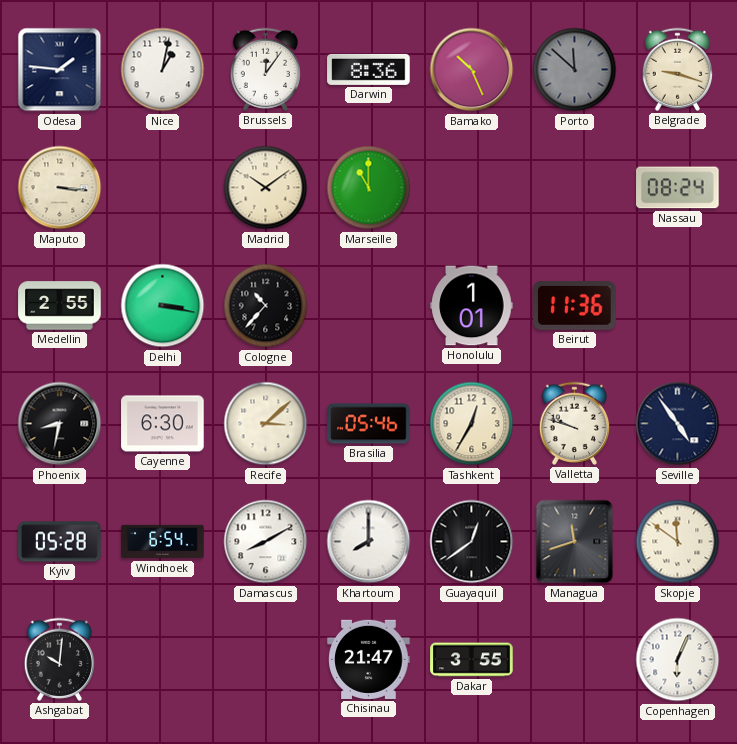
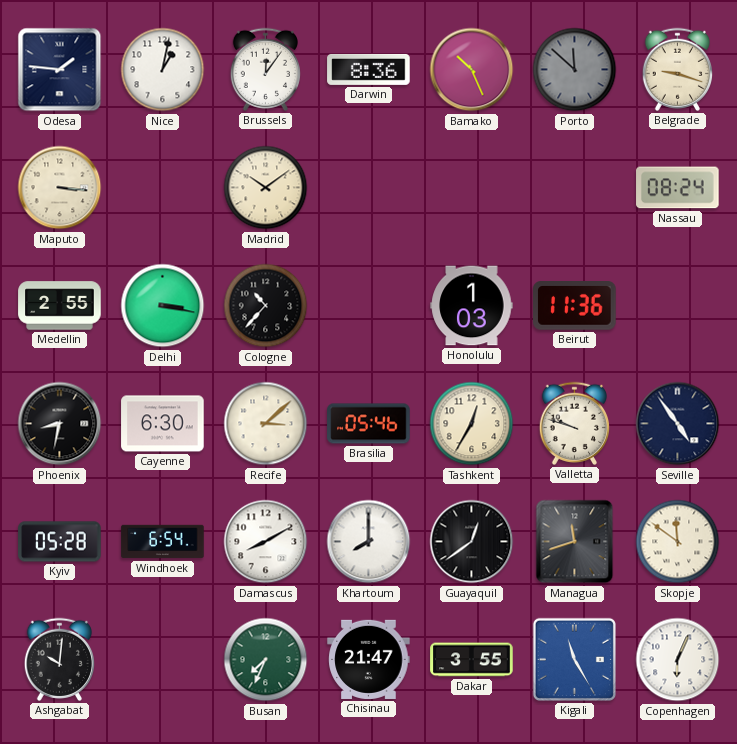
Marseille: 11:00 -> none (369, 188)
Honolulu: 1:01 -> 1:03 (472, 306)
Busan: none -> 7:34 (266, 660)
Kigali: none -> 11:25 (574, 659)
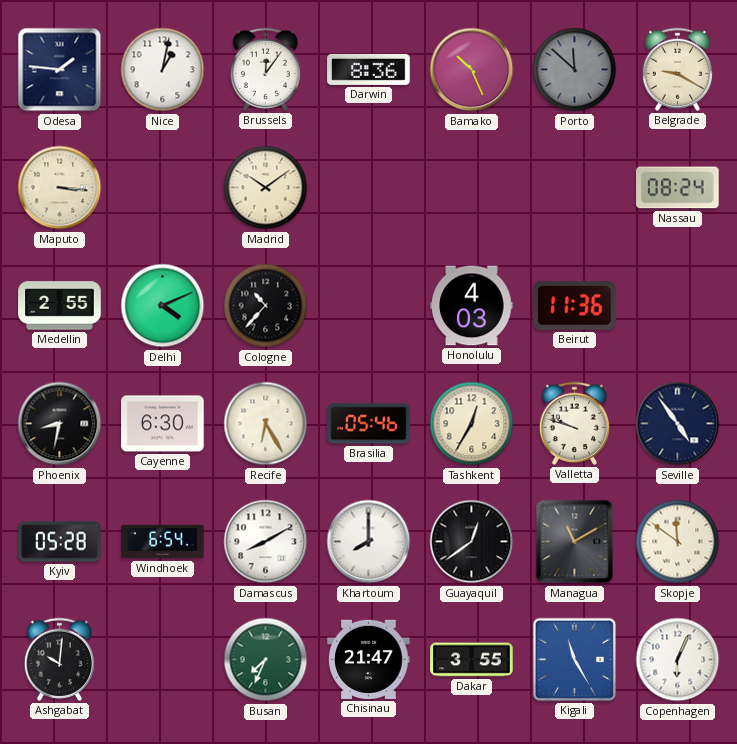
Belgrade: 9:18 -> 9:20 (677, 69)
Delhi: 3:17 -> 4:11 (163, 306)
Honolulu: 1:03 -> 4:03 (472, 306)
Recife: 3:08 -> 6:25 (266, 424)
Managua: 11:42 -> 11:10 (575, 542)
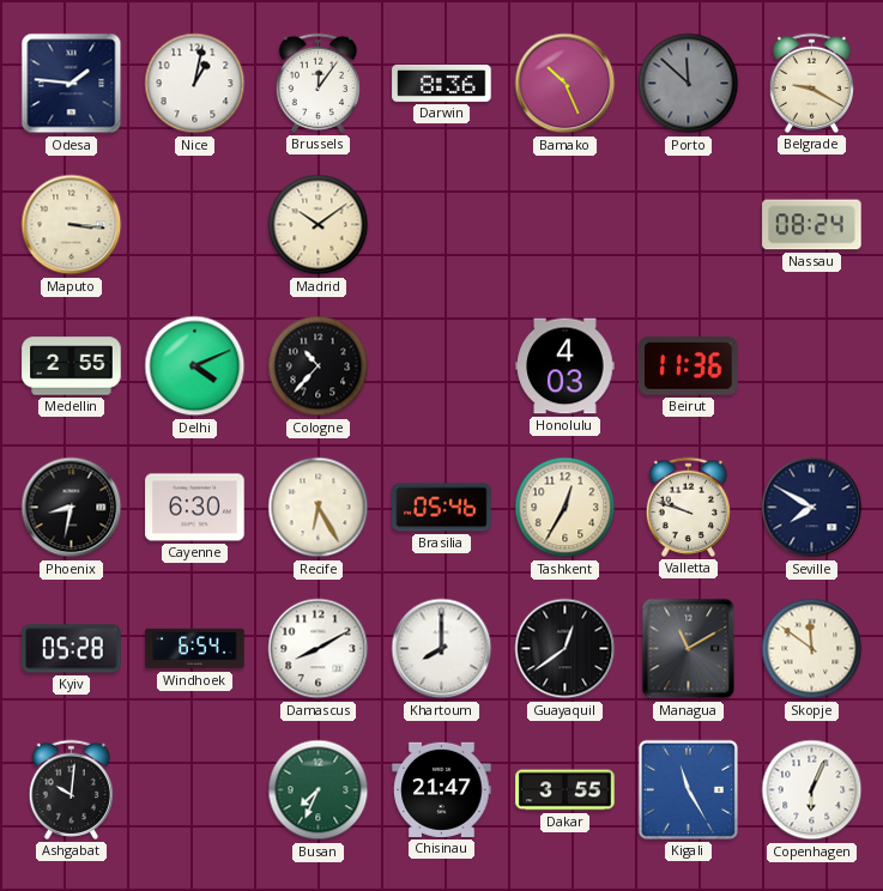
Seville: 4:54 -> 7:50 (812, 508)
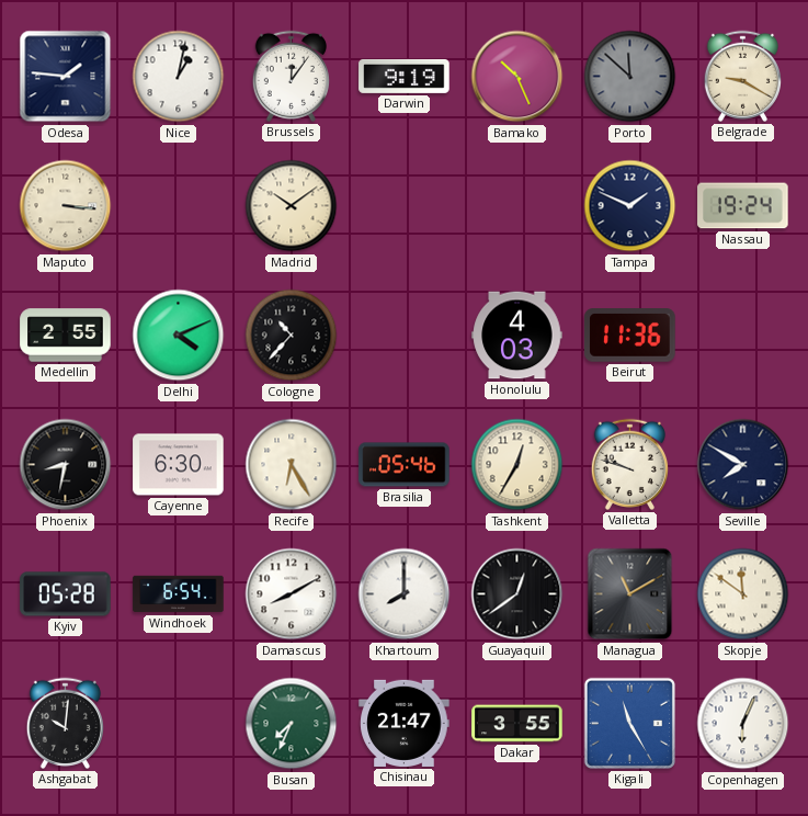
Darwin: 8:36 -> 9:19 (405, 76)
Tampa: none -> 1:49 (630, 206)
Nassau: 08:24 -> 19:24 (743, 206)
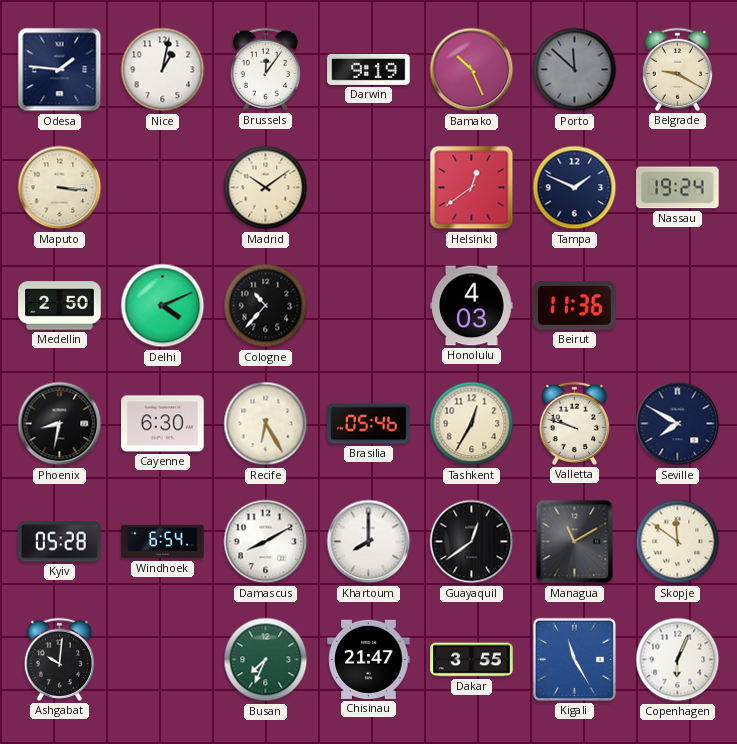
Helsinki: none -> 12:39 (472, 188)
Medellin: 2:55 -> 2:50 (60, 306)
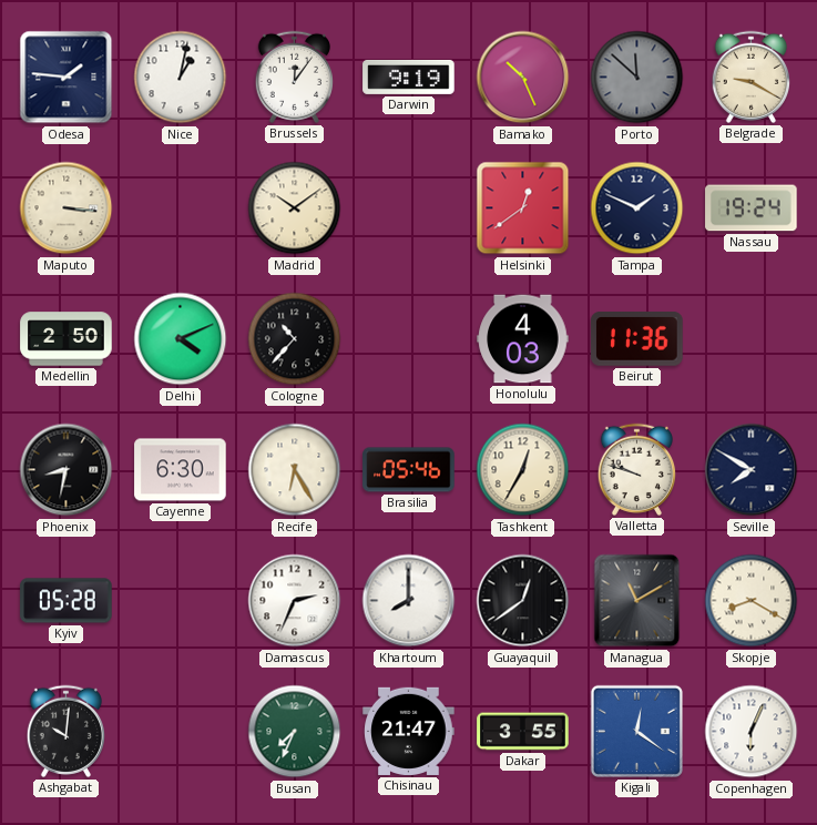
Windhoek: 6:54 -> none (163, 542)
Damascus: 8:10 -> 2:34 (295, 601)
Skopje: 11:51 -> 8:20 (752, 601)
Kigali: 11:25 -> 12:21 (636, 731)
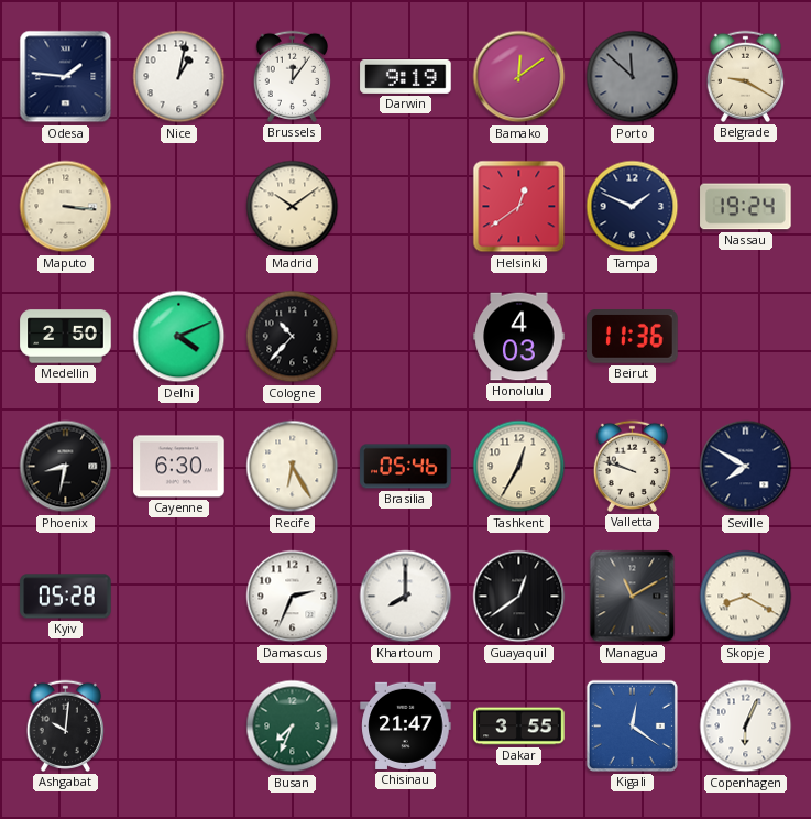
Bamako: 10:26 -> 12:09 (519, 77)
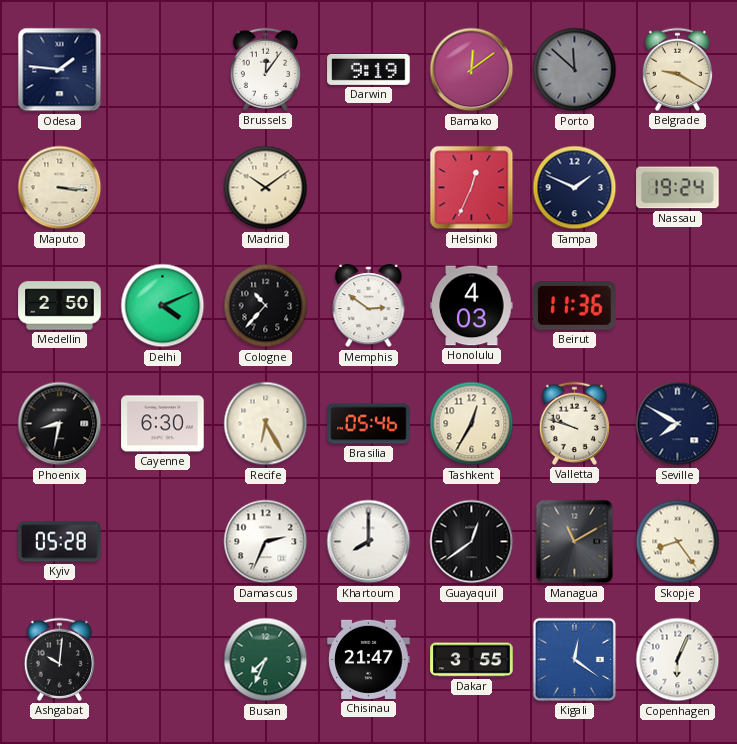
Nice: 1:02 -> none (179, 77)
Helsinki: 12:39 -> 12:34 (472, 188)
Memphis: none -> 2:51 (369, 306)
Skopje: 8:20 -> 8:24 (678, 542)
